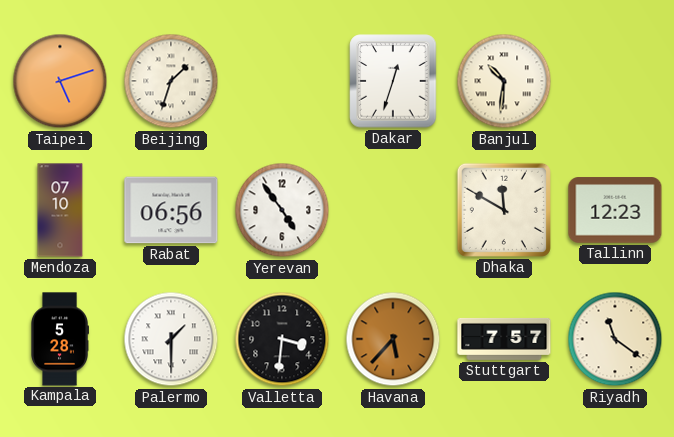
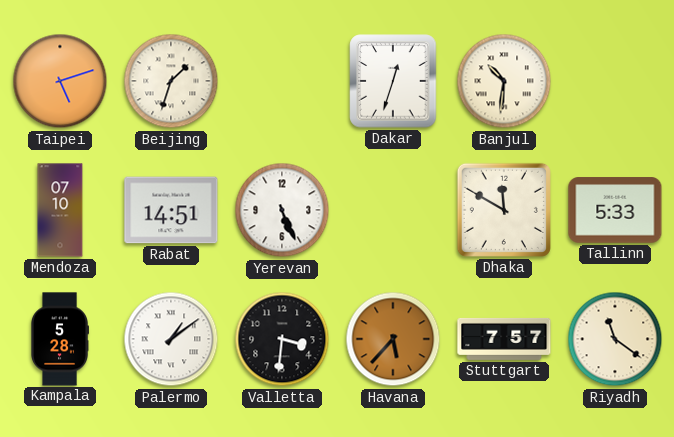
Rabat: 06:56 -> 14:51 (171, 210)
Yerevan: 4:54 -> 5:26 (282, 210)
Tallinn: 12:23 -> 5:33 (615, 210)
Palermo: 1:30 -> 1:09 (171, 339)
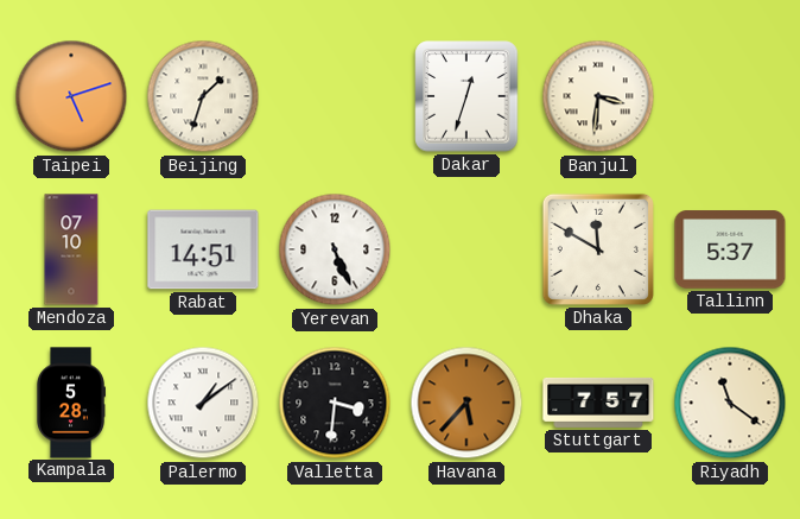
Banjul: 10:31 -> 3:31 (598, 96)
Tallinn: 5:33 -> 5:37 (730, 249)
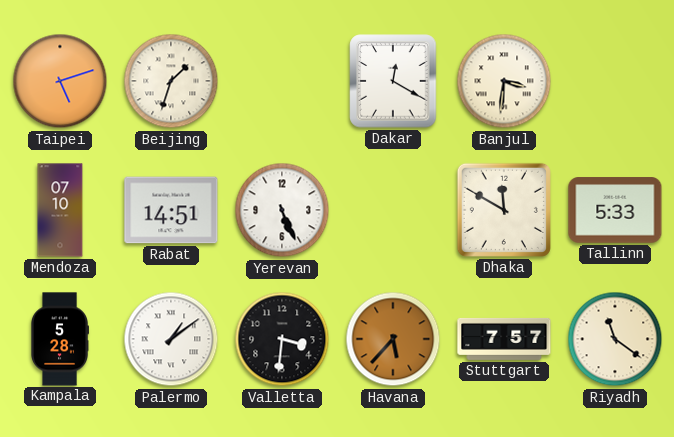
Dakar: 12:33 -> 12:20 (393, 81)
Tallinn: 5:37 -> 5:33 (615, 210)
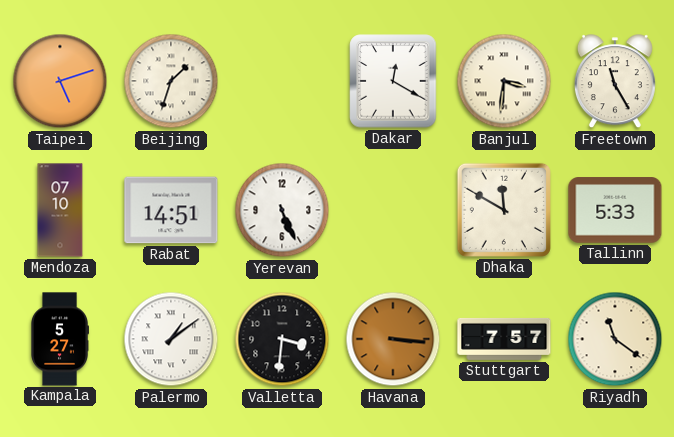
Freetown: none -> 11:25 (615, 82)
Kampala: 5:28 -> 5:27 (60, 339)
Havana: 5:37 -> 3:16 (393, 339)
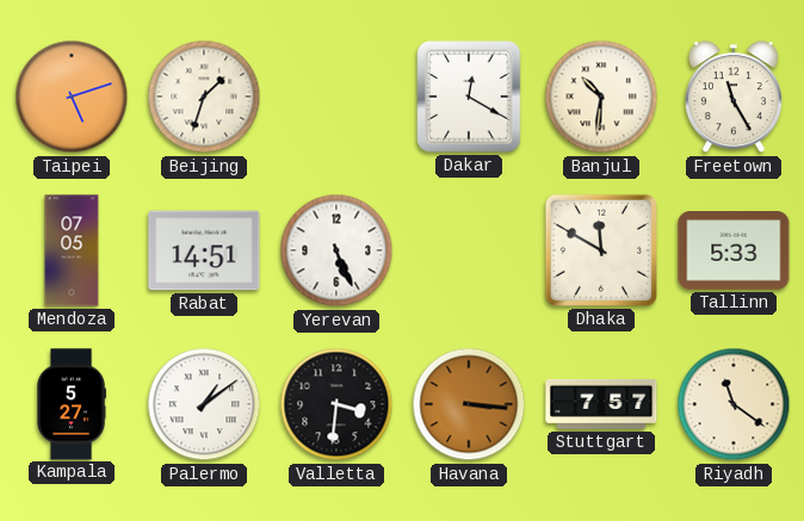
Banjul: 3:31 -> 10:31 (601, 97)
Mendoza: 07:10 -> 07:05 (72, 250)
